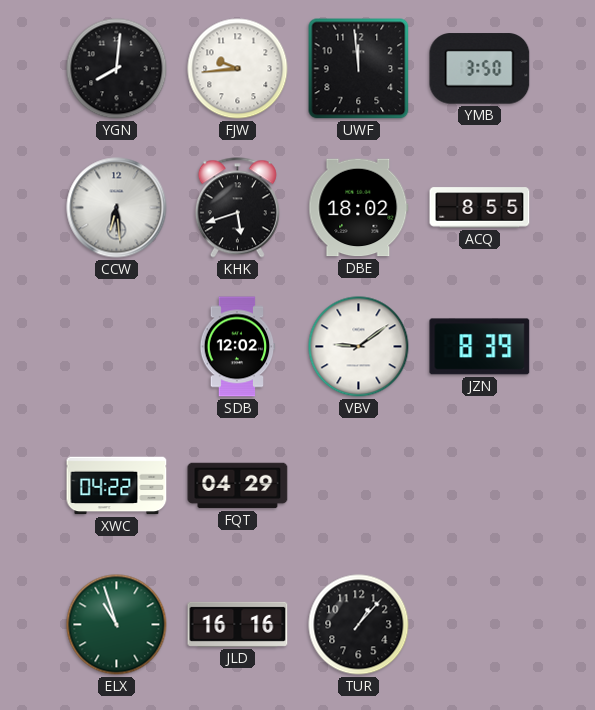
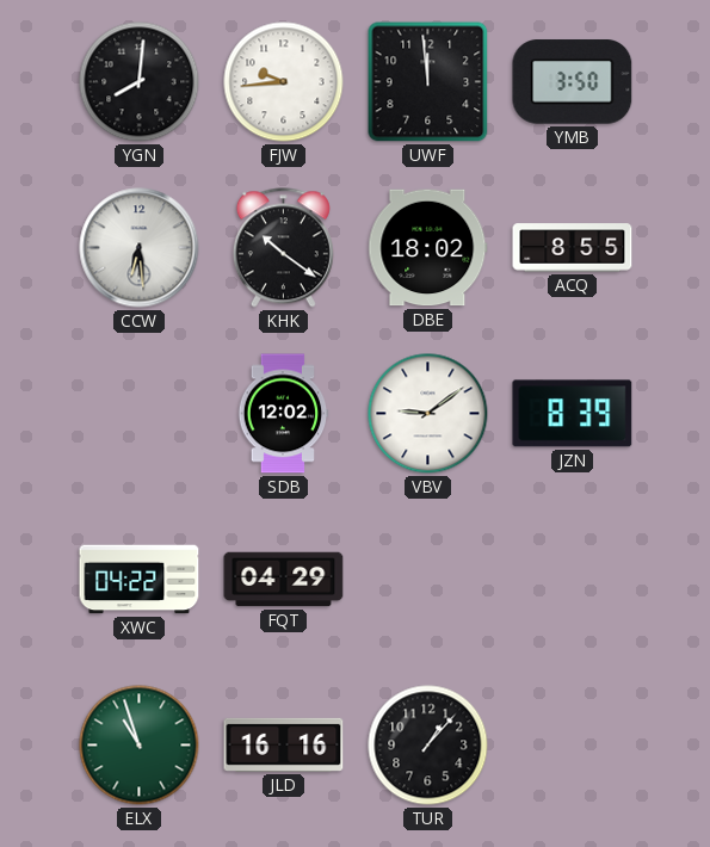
KHK: 5:42 -> 10:21 (283, 248)
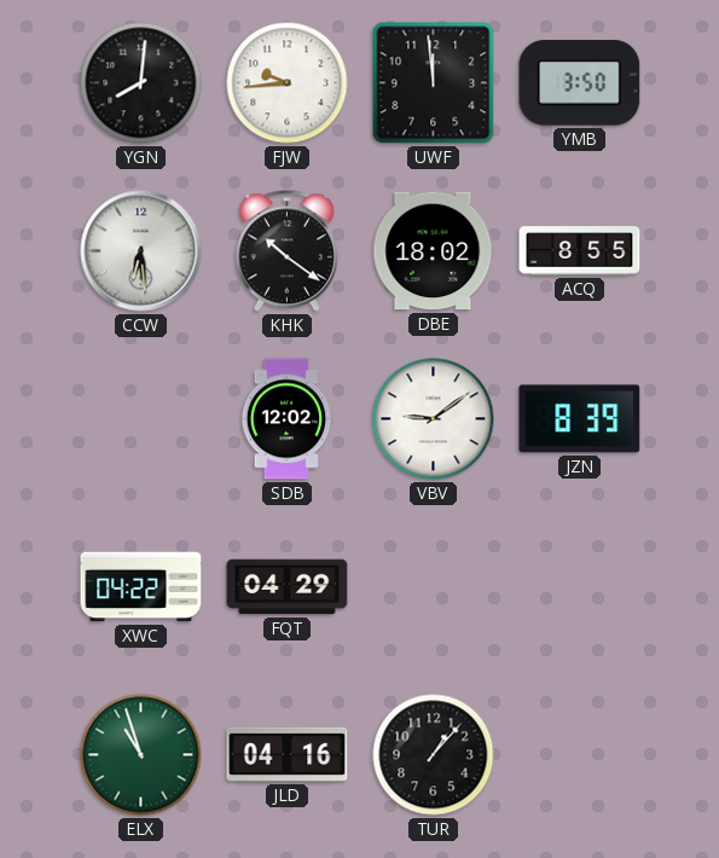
JLD: 16:16 -> 04:16 (288, 754)
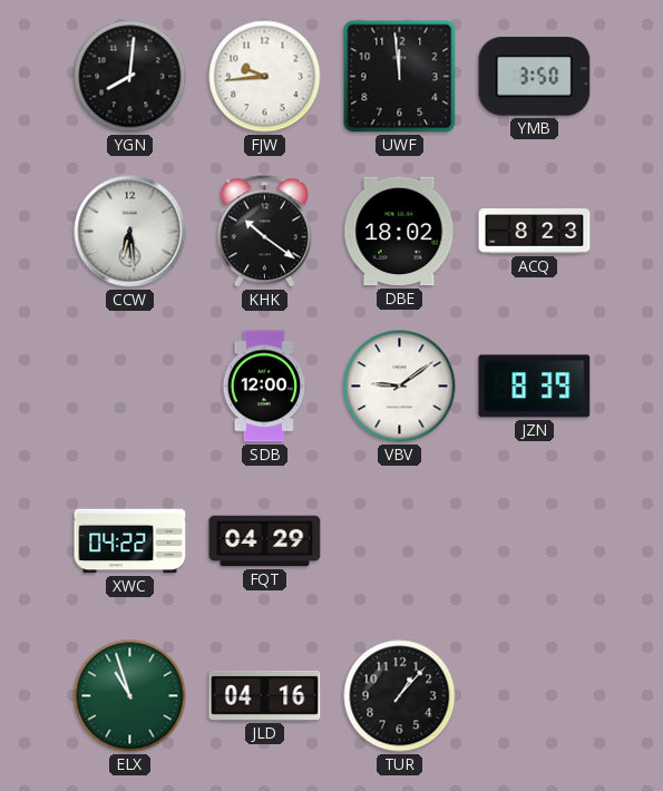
ACQ: 8:55 -> 8:23 (535, 232)
SDB: 12:02 -> 12:00 (264, 387)
